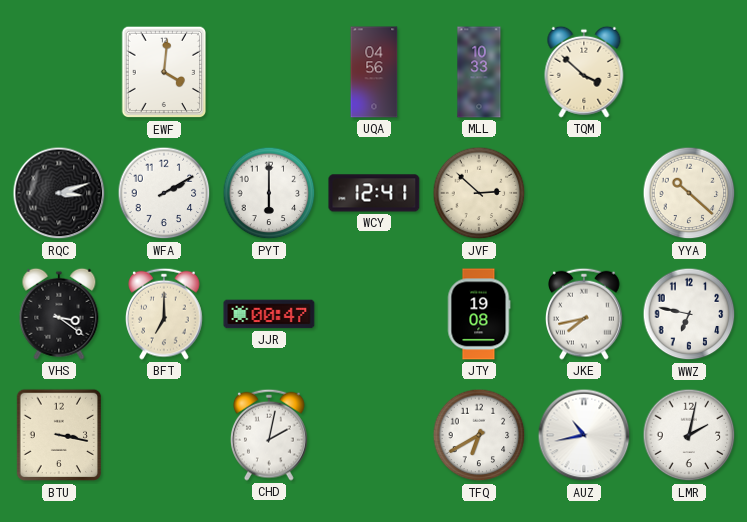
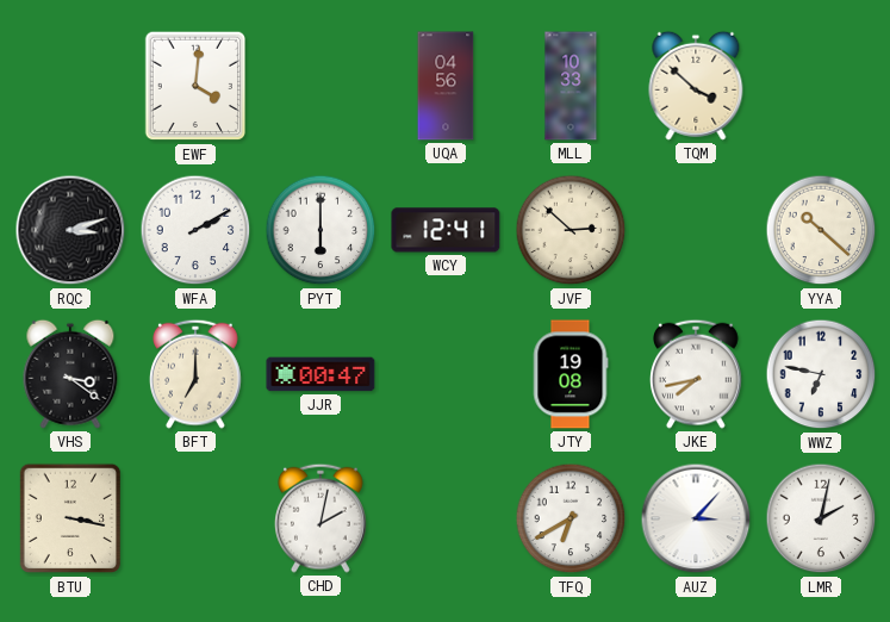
AUZ: 10:43 -> 3:07 (696, 518)
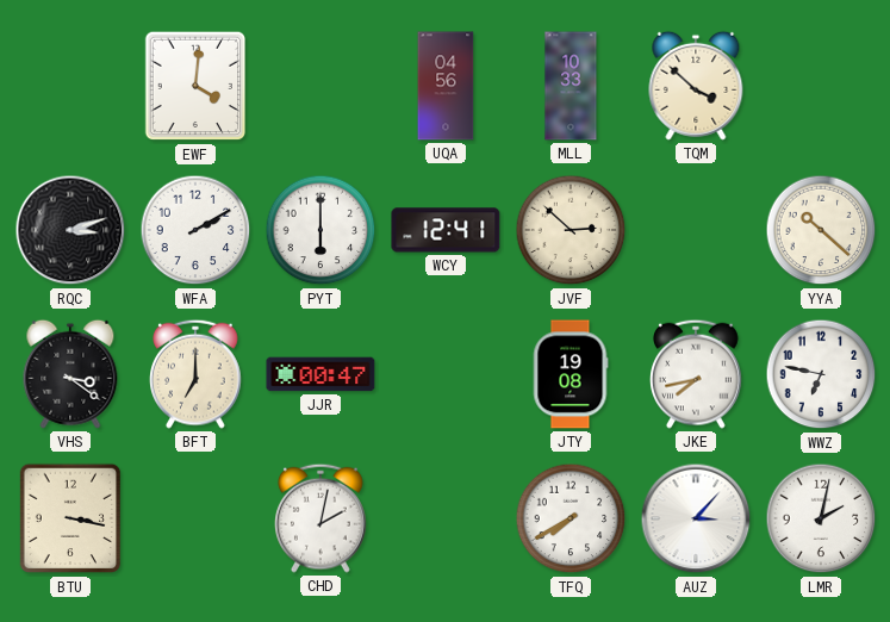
TFQ: 6:40 -> 7:40 (571, 518)
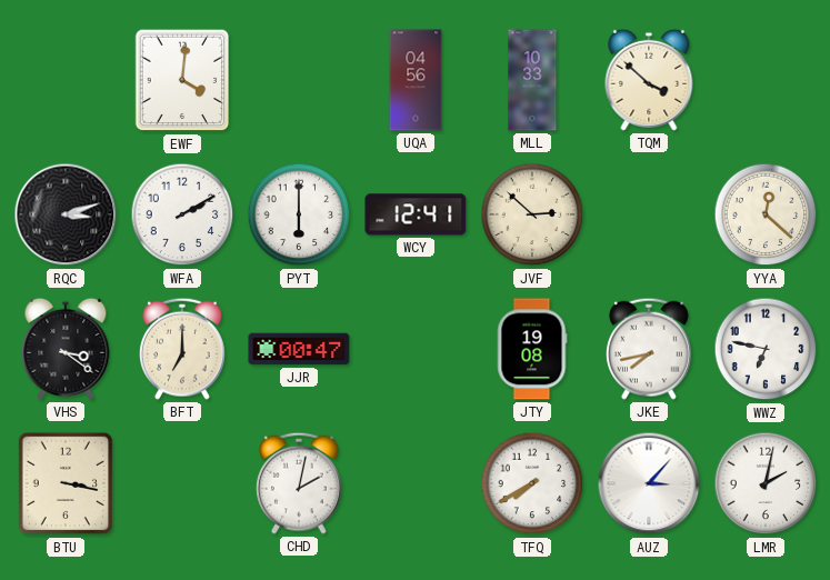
YYA: 10:22 -> 12:22 (766, 214)
